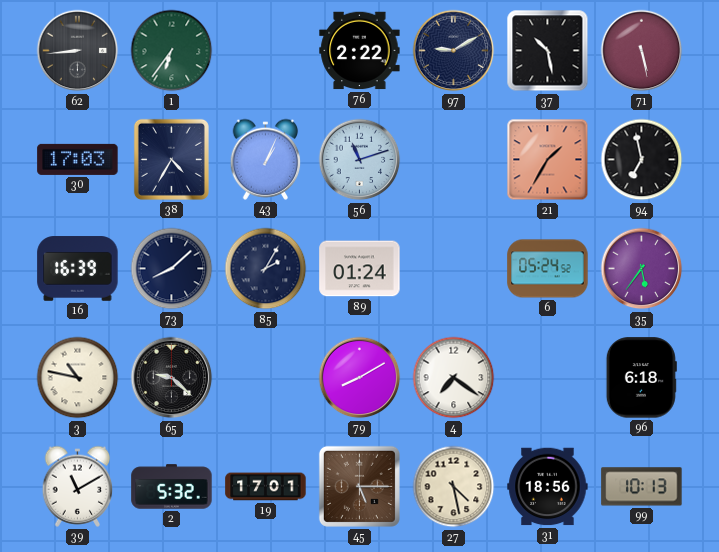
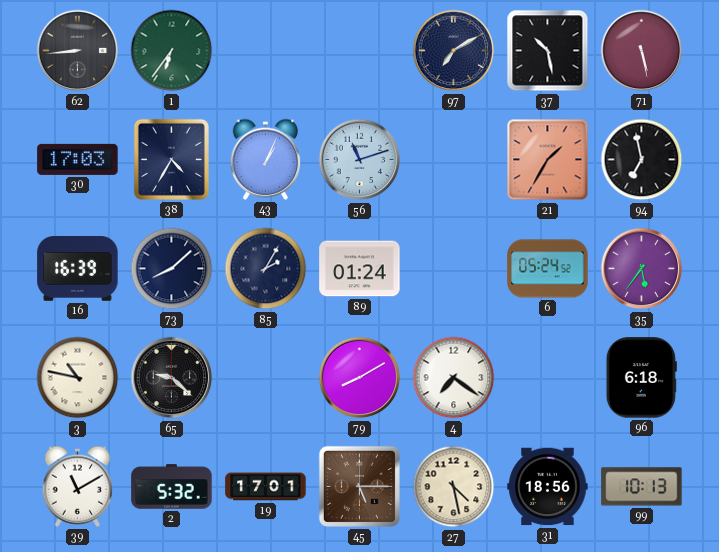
76: 2:22 -> none (360, 51)
97: 9:10 -> 7:10 (454, 51)
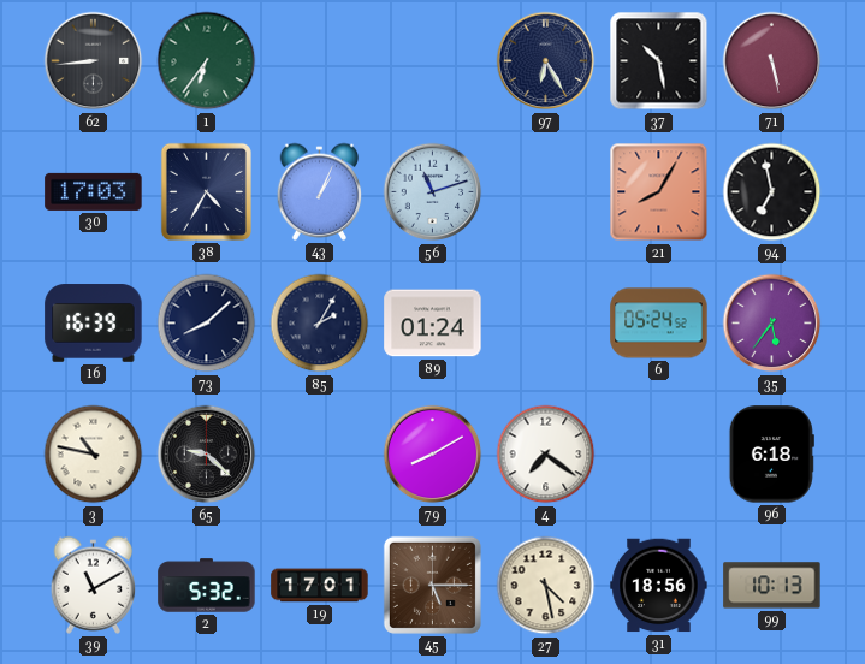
97: 7:10 -> 6:25 (546, 61)
21: 1:35 -> 8:05 (659, 192)
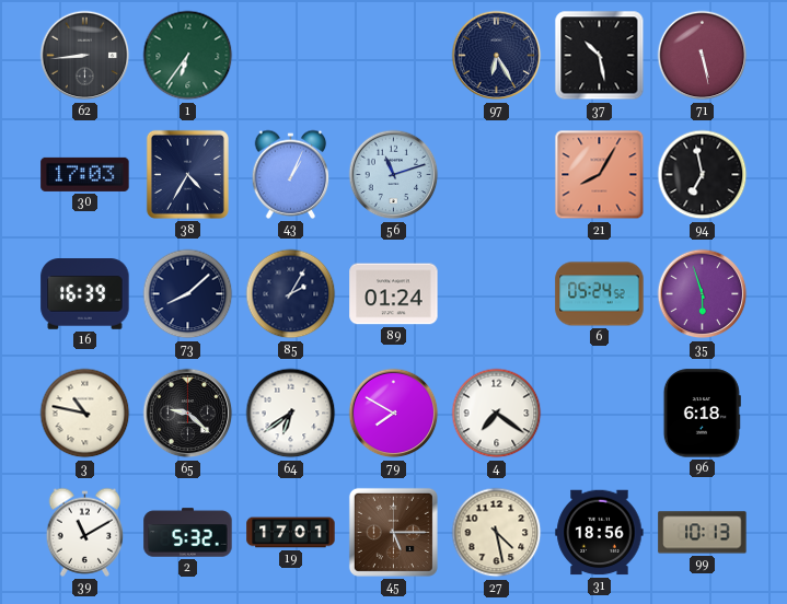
35: 5:36 -> 5:57 (703, 294)
64: none -> 6:39 (291, 414)
79: 8:10 -> 7:50 (394, 414)
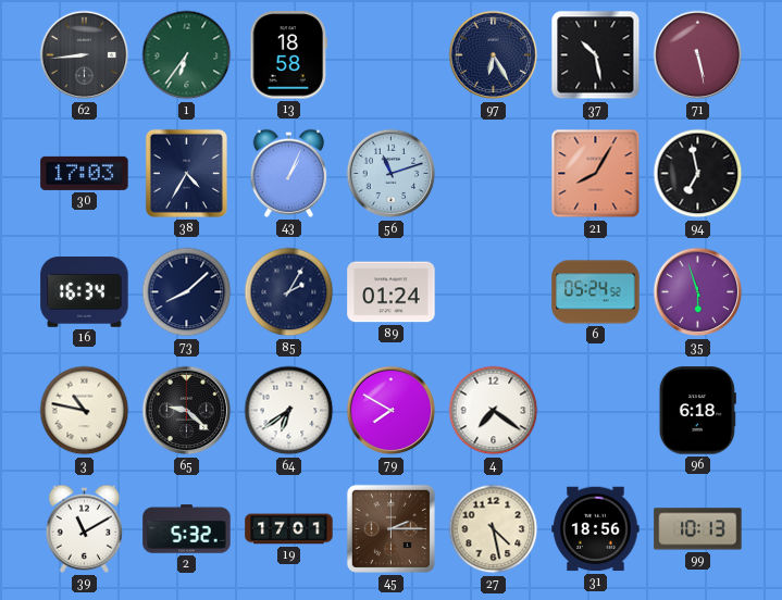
13: none -> 18:58 (289, 55)
16: 16:39 -> 16:34 (85, 292)
45: 5:15 -> 2:15 (390, 528)
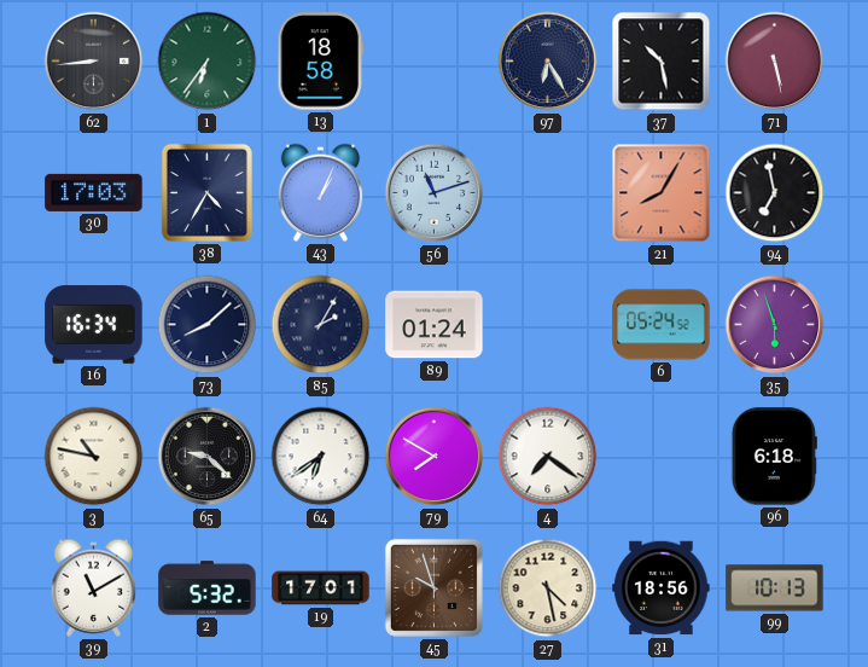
45: 2:15 -> 9:57 (433, 587)
